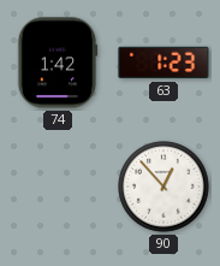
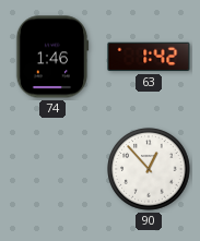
74: 1:42 -> 1:46 (52, 57)
63: 1:23 -> 1:42 (149, 57)
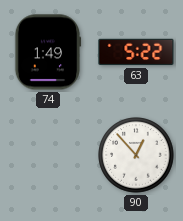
74: 1:46 -> 1:49 (48, 52)
63: 1:42 -> 5:22 (136, 52)
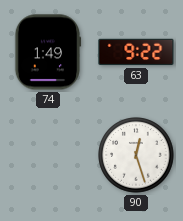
63: 5:22 -> 9:22 (136, 52)
90: 12:53 -> 12:27 (136, 155)
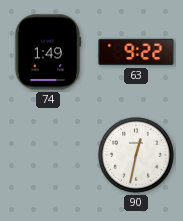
90: 12:27 -> 12:32 (136, 155)
